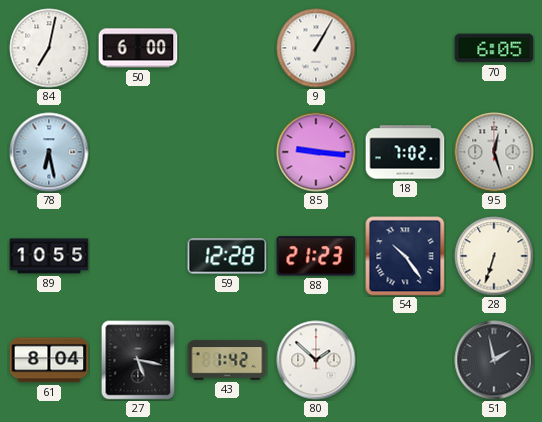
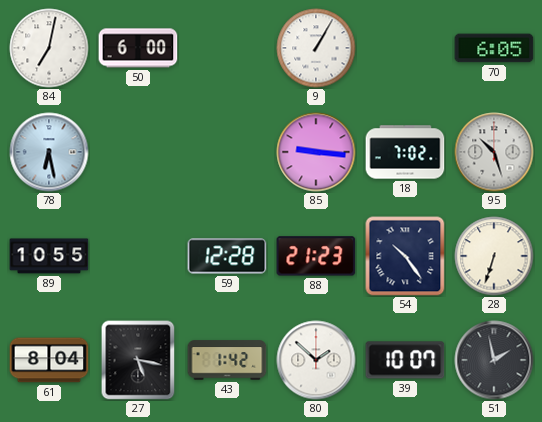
95: 12:27 -> 10:27 (494, 152)
39: none -> 10:07 (405, 360)
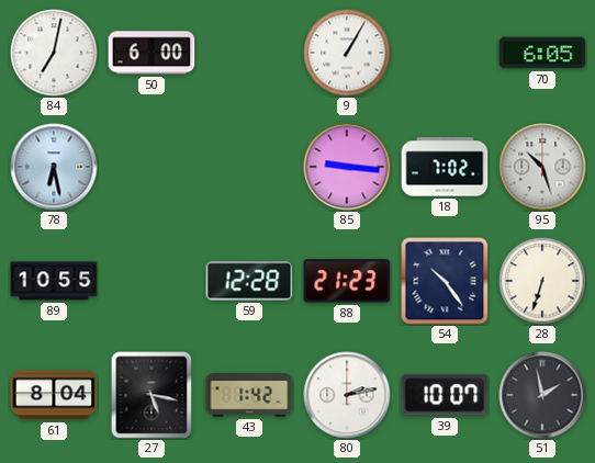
80: 1:52 -> 2:13 (347, 395)
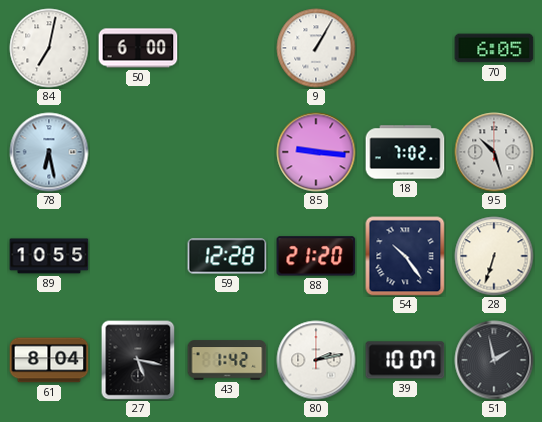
88: 21:23 -> 21:20 (316, 256)
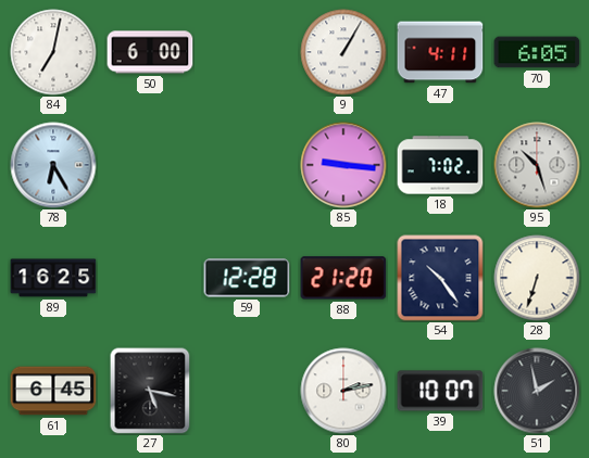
47: none -> 4:11 (440, 52)
78: 6:28 -> 6:25 (53, 165)
89: 10:55 -> 16:25 (53, 278)
61: 8:04 -> 6:45 (53, 391)
43: 1:42 -> none (227, 360)
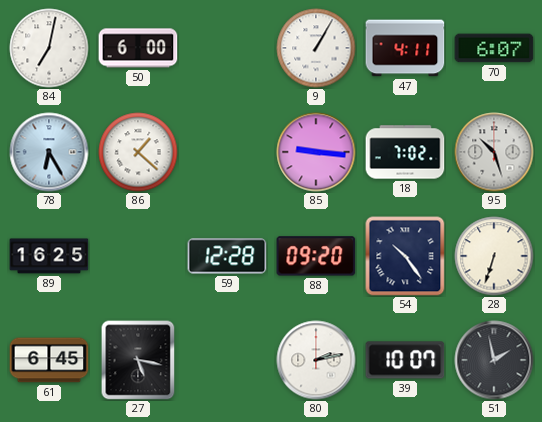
70: 6:05 -> 6:07 (494, 48)
86: none -> 1:22 (138, 152)
88: 21:20 -> 09:20 (316, 256)
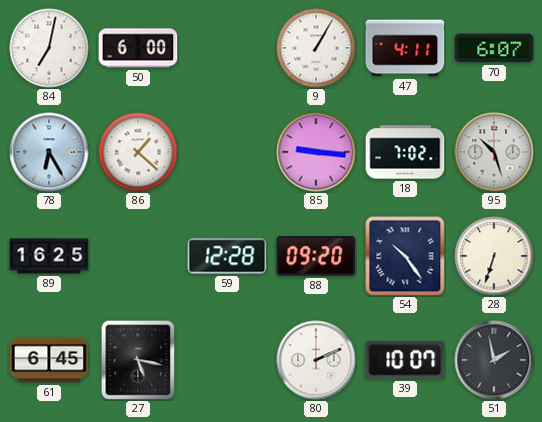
80: 2:13 -> 2:11 (316, 360)
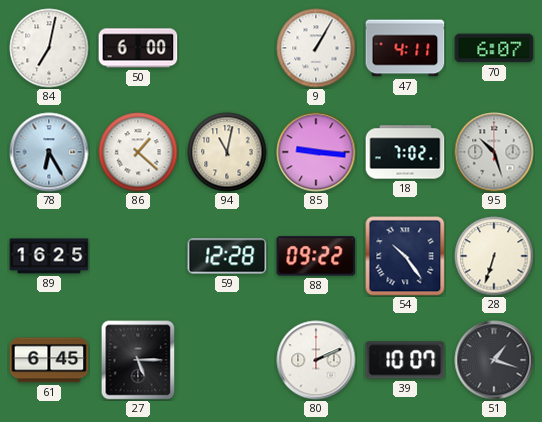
94: none -> 11:02 (227, 152)
88: 09:20 -> 09:22 (316, 256)
27: 5:17 -> 5:15 (138, 360)
51: 1:58 -> 1:18 (494, 360)
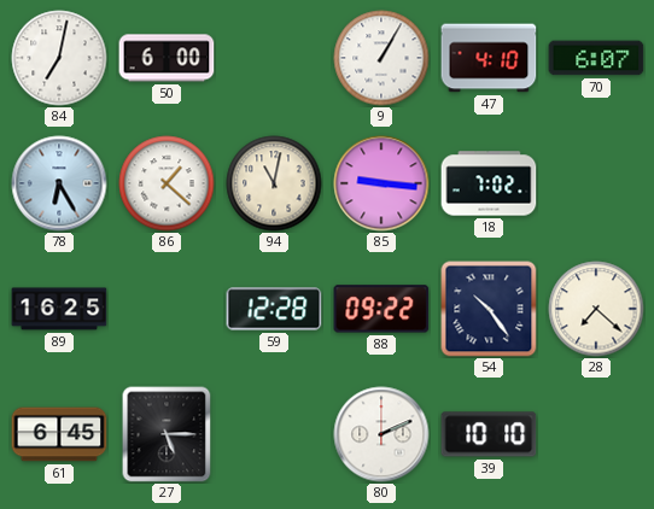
47: 4:11 -> 4:10 (489, 58)
95: 10:27 -> none (494, 152)
28: 6:33 -> 7:22 (596, 309)
39: 10:07 -> 10:10 (489, 434)
51: 1:18 -> none (494, 360)
